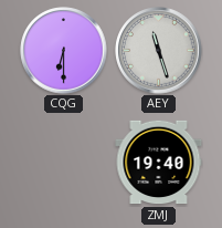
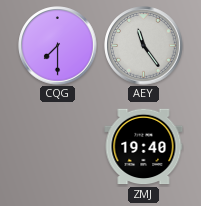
CQG: 6:30 -> 7:30 (58, 46)
AEY: 11:27 -> 11:24 (144, 46)
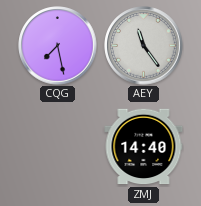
CQG: 7:30 -> 7:28 (58, 46)
ZMJ: 19:40 -> 14:40 (144, 147)
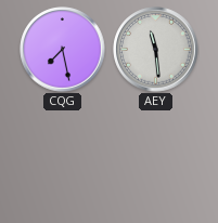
AEY: 11:24 -> 11:29 (156, 50)
ZMJ: 14:40 -> none (144, 147)
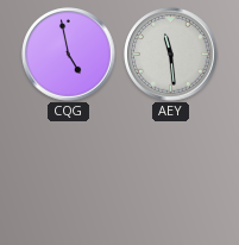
CQG: 7:28 -> 4:58 (69, 55)
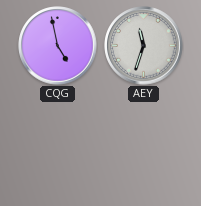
AEY: 11:29 -> 11:33 (144, 46)
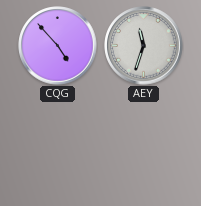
CQG: 4:58 -> 4:53 (58, 46)
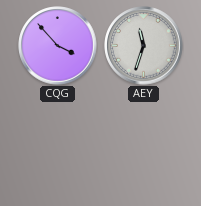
CQG: 4:53 -> 3:53 (58, 46)
